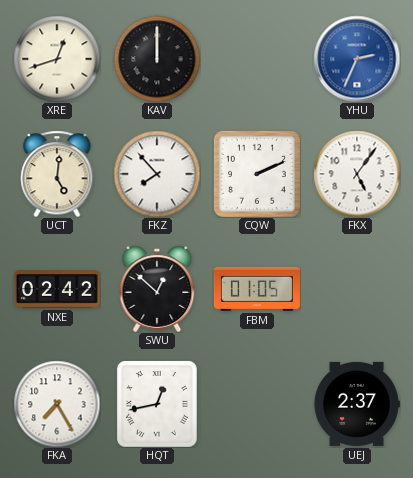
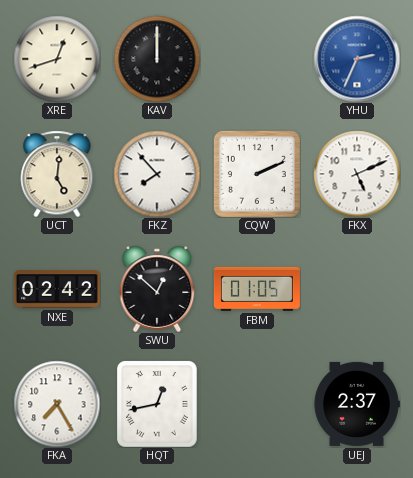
FKX: 5:06 -> 5:11 (357, 174)
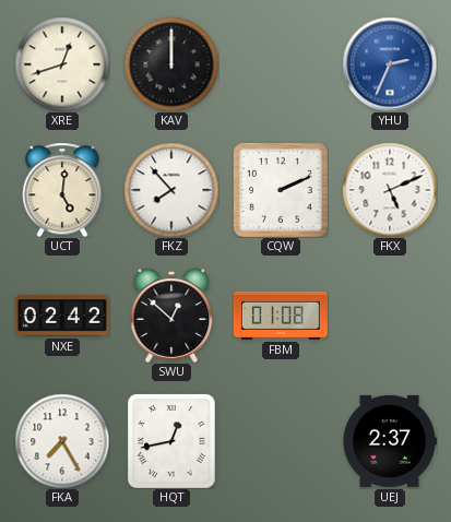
FBM: 01:05 -> 01:08 (281, 316)
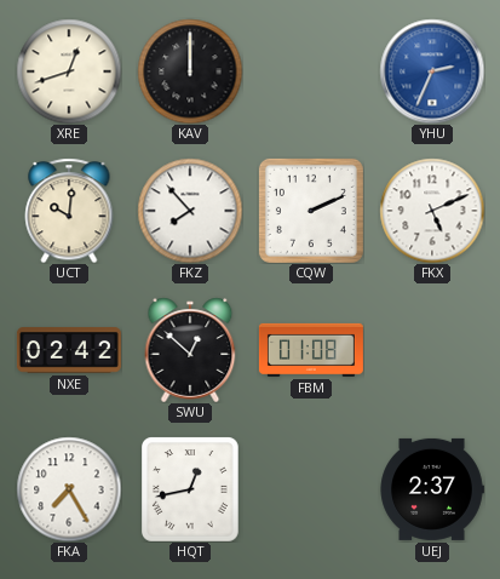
UCT: 5:01 -> 10:01 (69, 211)
